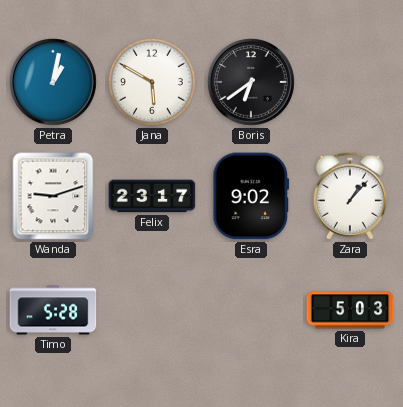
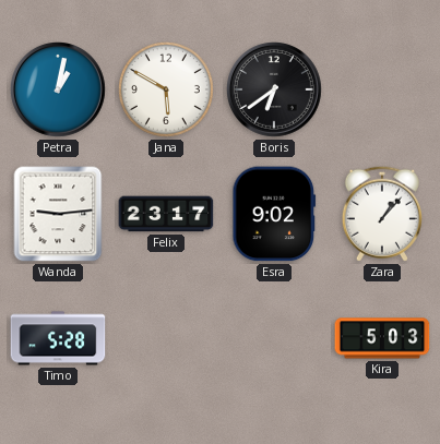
Wanda: 9:12 -> 9:14 (58, 214)
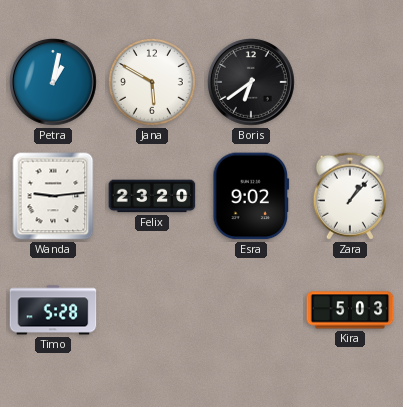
Felix: 23:17 -> 23:20 (152, 196)
